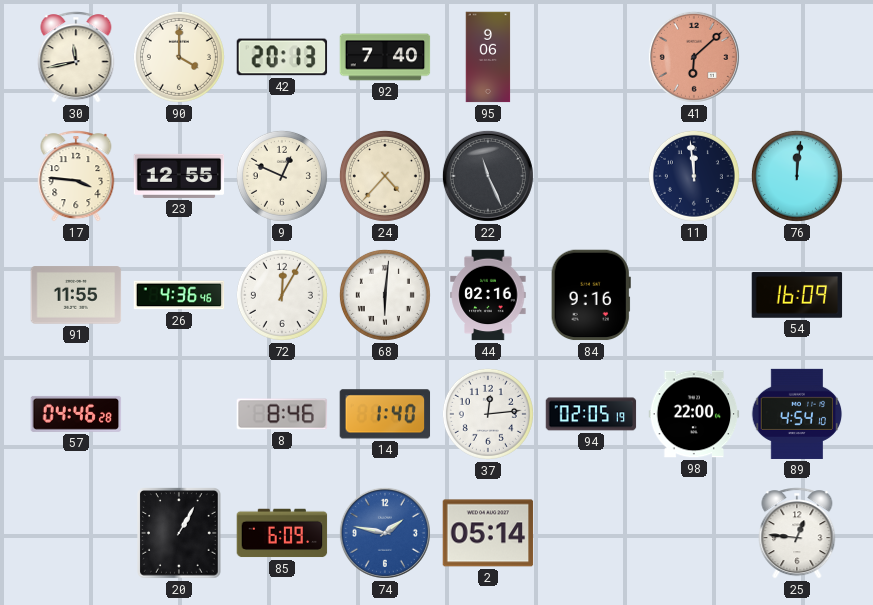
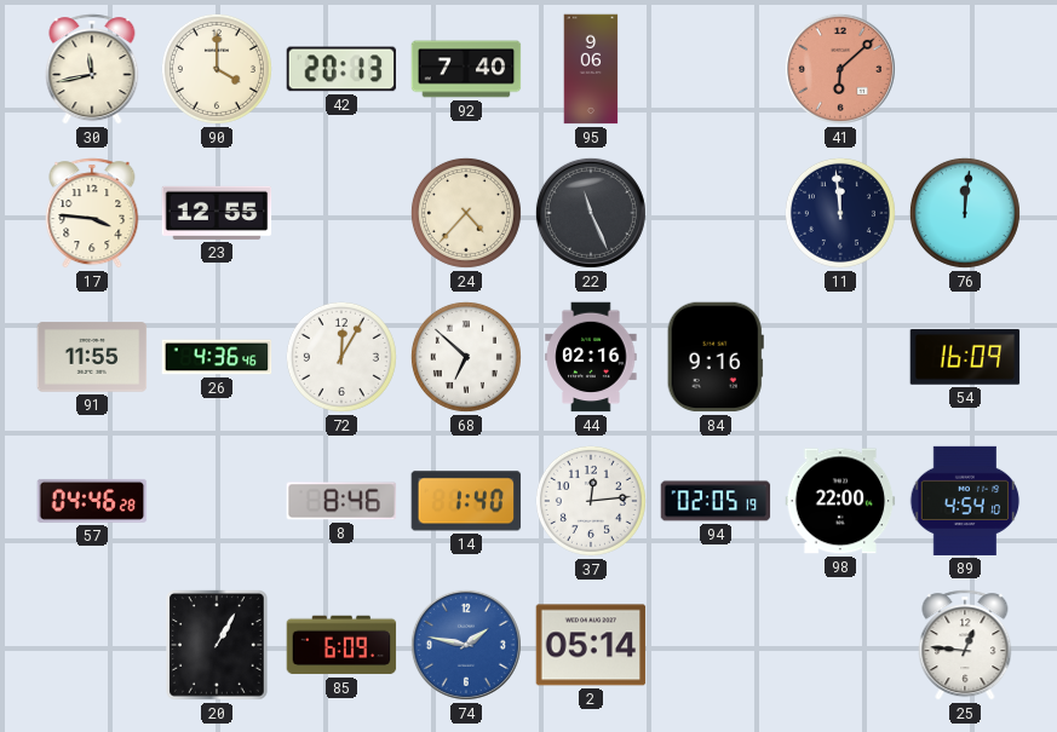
9: 12:49 -> none (282, 176)
68: 6:01 -> 6:52 (466, 357)
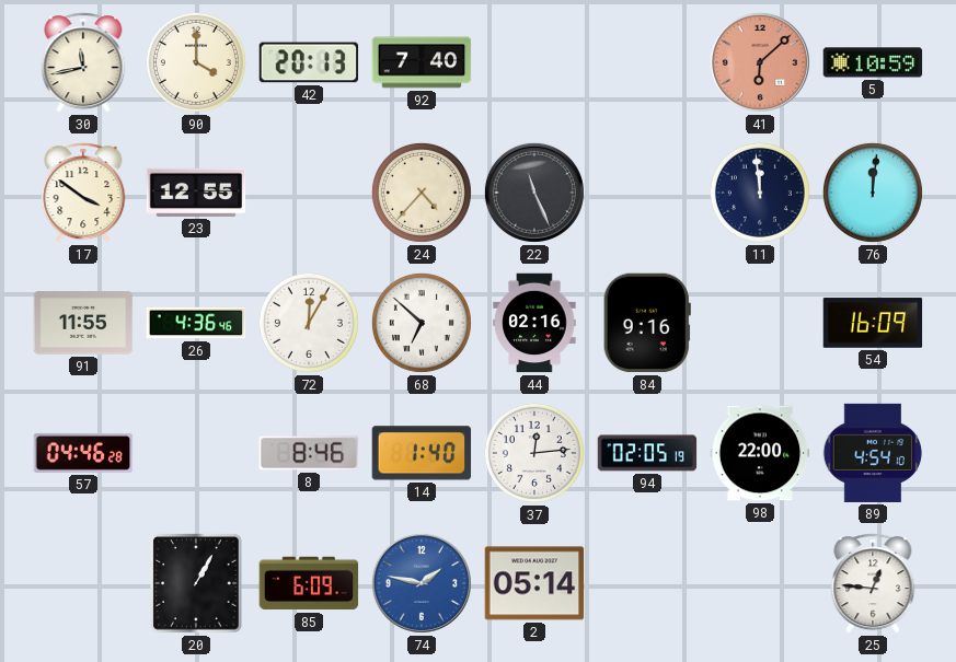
95: 9:06 -> none (591, 69)
5: none -> 10:59 (873, 62)
17: 3:46 -> 3:51 (83, 193)
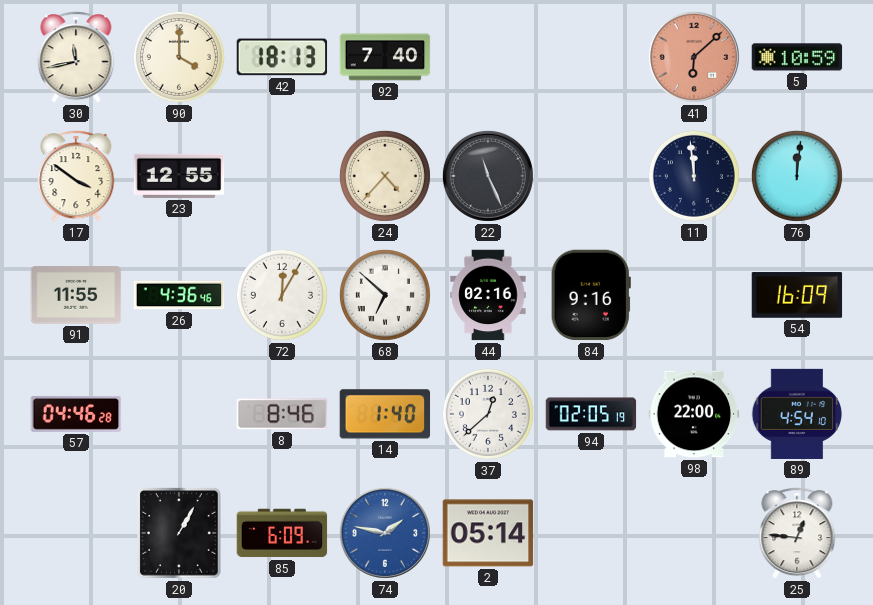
42: 20:13 -> 18:13 (282, 57)
37: 12:14 -> 12:38 (488, 414)
